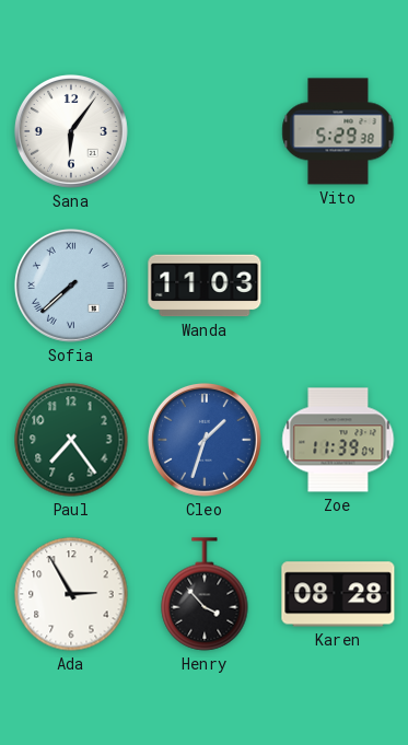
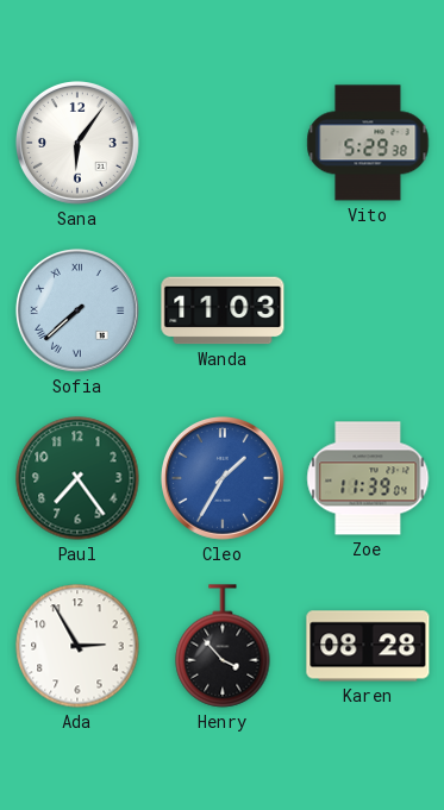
Cleo: 1:33 -> 1:35 (223, 478)
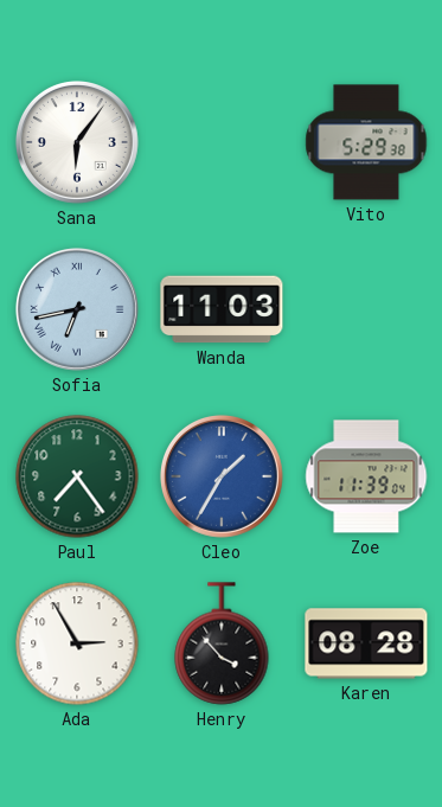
Sofia: 7:38 -> 6:43 (77, 309)
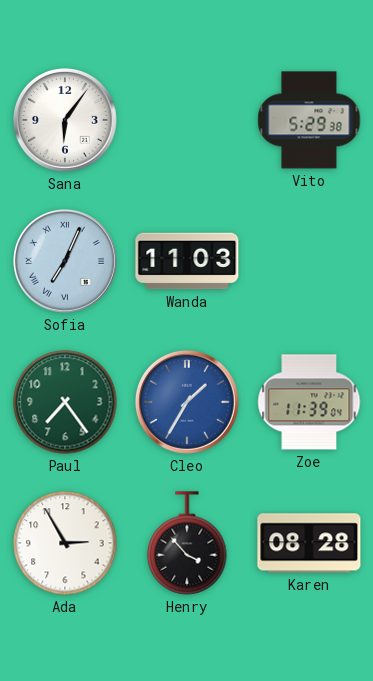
Sofia: 6:43 -> 7:04 (65, 261)
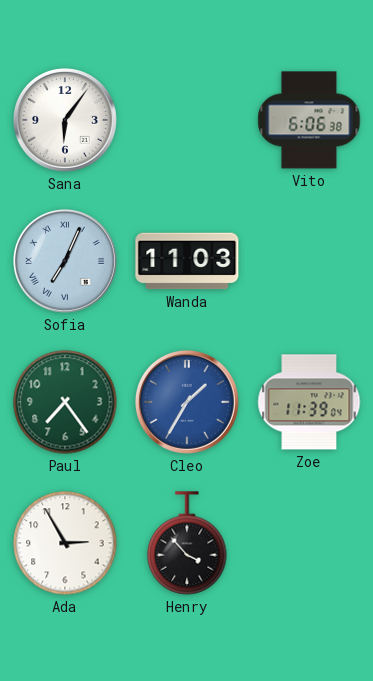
Vito: 5:29 -> 6:06 (309, 120)
Karen: 08:28 -> none (309, 543)
